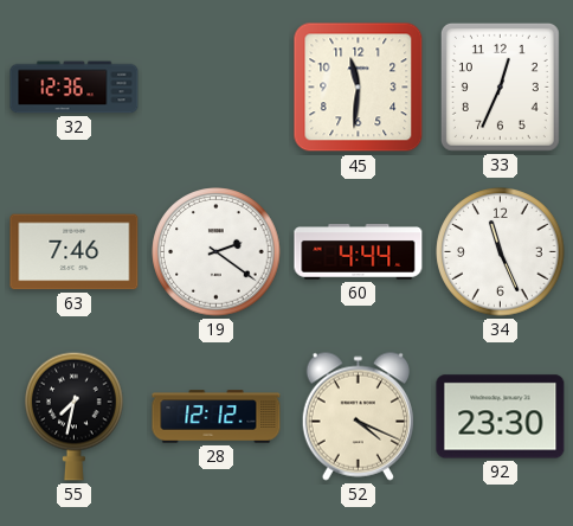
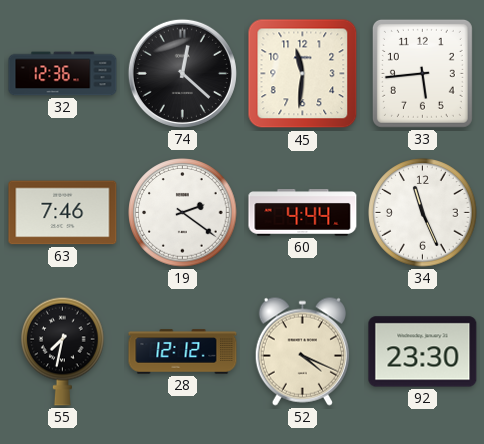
74: none -> 12:22 (182, 73)
33: 12:34 -> 5:44 (422, 73)
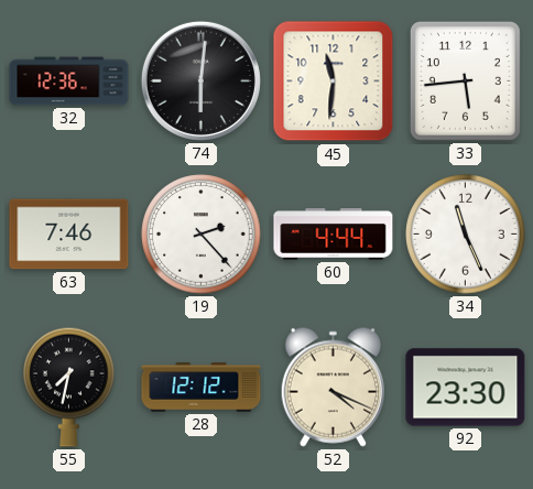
74: 12:22 -> 6:01 (200, 80)
19: 2:21 -> 2:23 (202, 235)
